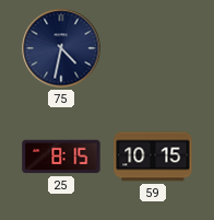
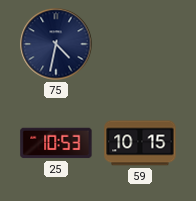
25: 8:15 -> 10:53 (56, 143)
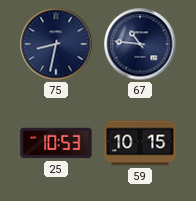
75: 4:32 -> 8:32 (56, 44)
67: none -> 10:46 (140, 44)
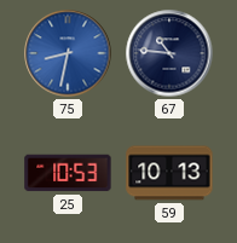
75 dial: navy -> blue (68, 53)
59: 10:15 -> 10:13 (169, 173)
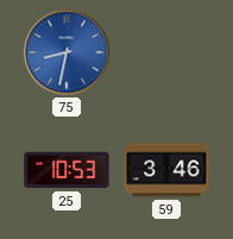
67: 10:46 -> none (169, 53)
59: 10:13 -> 3:46 (166, 170)
